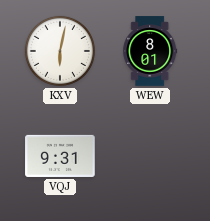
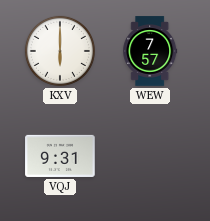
KXV: 6:02 -> 6:00 (60, 51)
WEW: 8:01 -> 7:57 (150, 51)
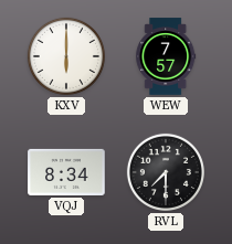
VQJ: 9:31 -> 8:34 (66, 172)
RVL: none -> 7:30 (166, 172)
